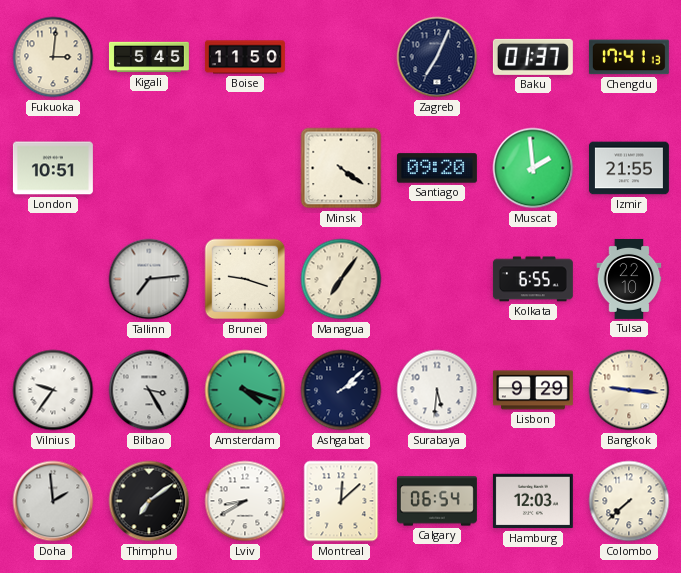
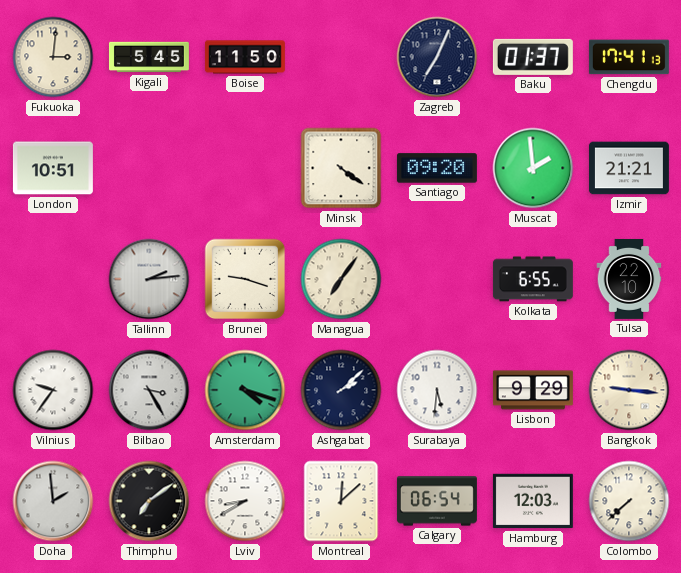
Izmir: 21:55 -> 21:21 (629, 168)
Tallinn: 7:14 -> 2:14 (149, 279)
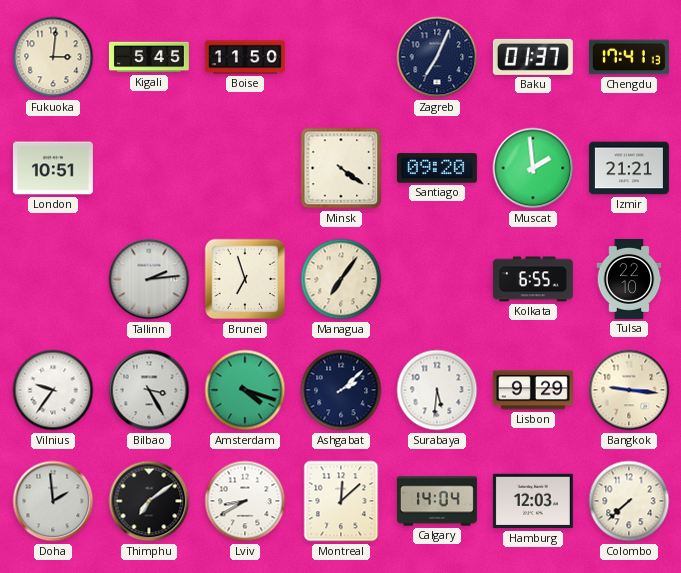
Brunei: 9:18 -> 6:57 (245, 279)
Calgary: 06:54 -> 14:04 (437, 501)
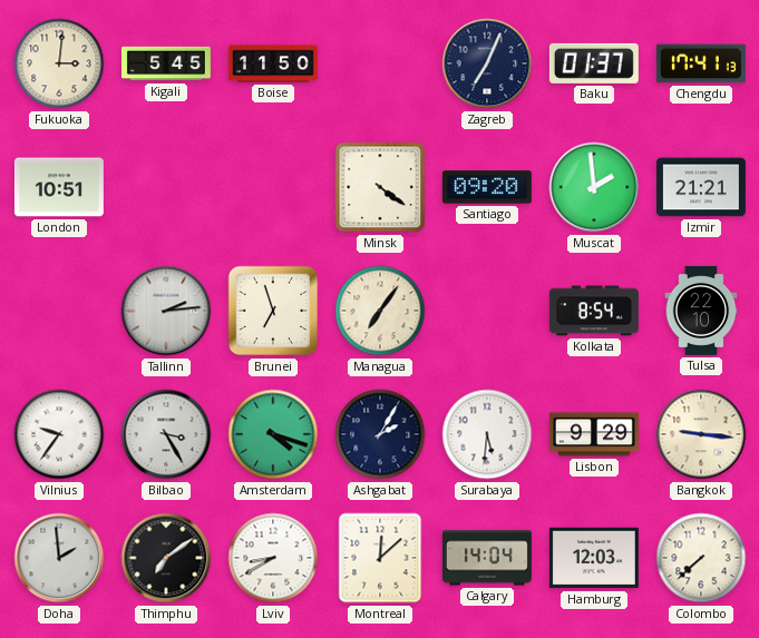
Kolkata: 6:55 -> 8:54 (594, 311)
Ashgabat: 2:08 -> 2:05 (380, 434)
